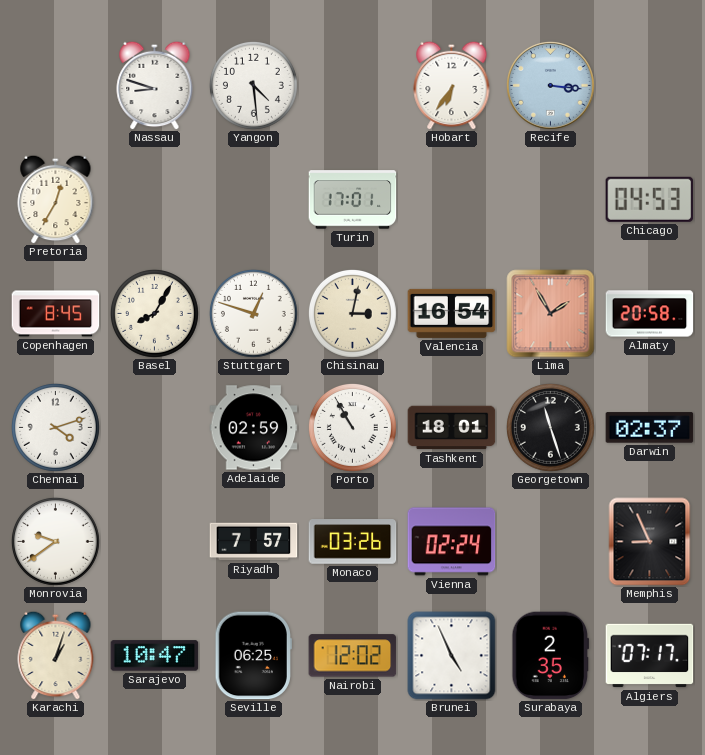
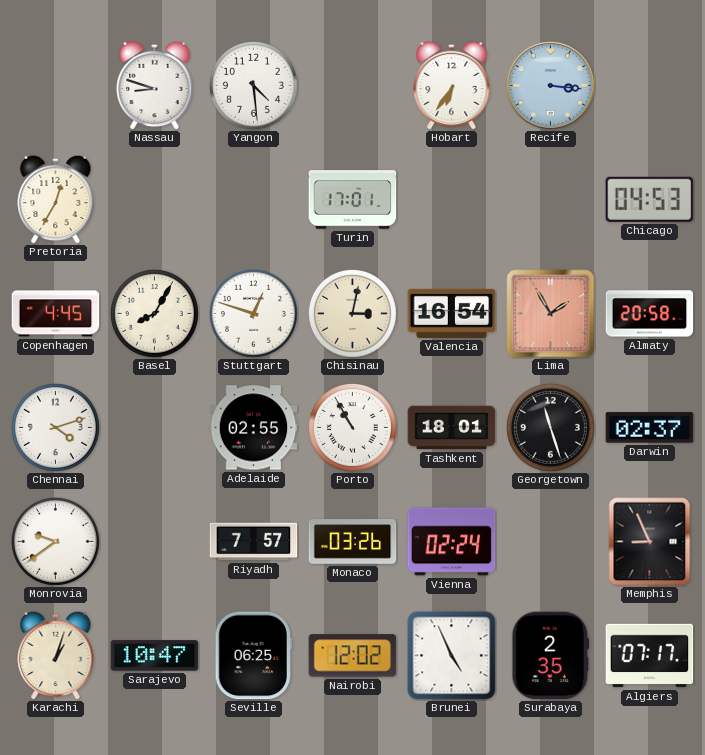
Copenhagen: 8:45 -> 4:45 (56, 314)
Adelaide: 02:59 -> 02:55 (254, 428)
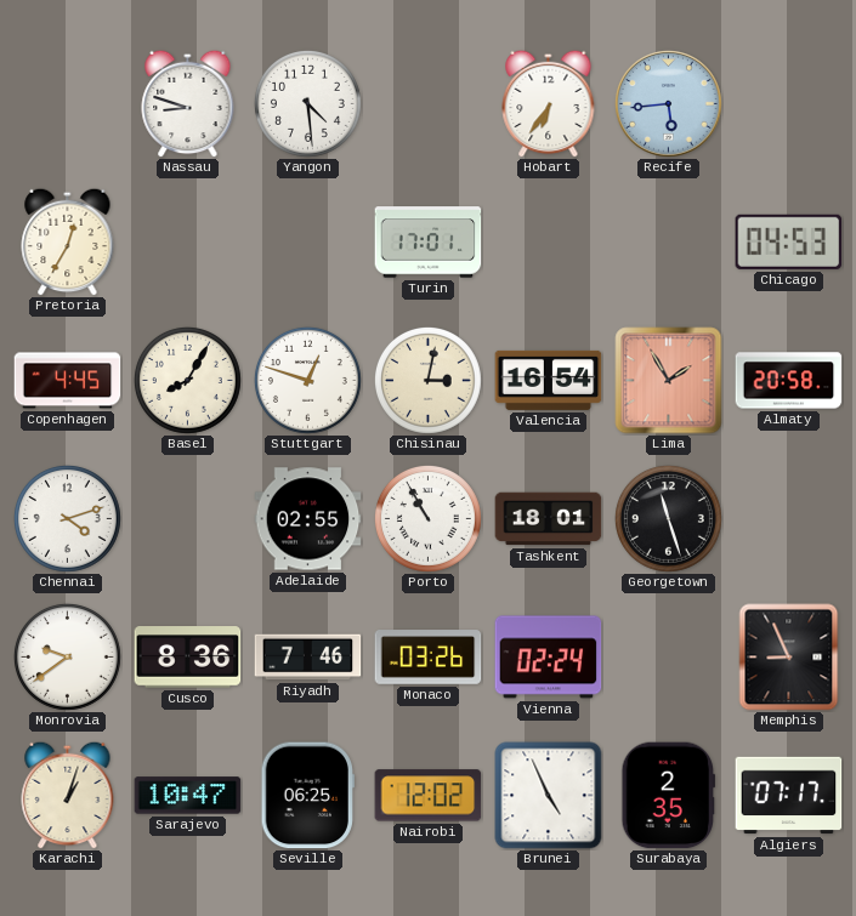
Recife: 3:16 -> 5:44 (668, 103)
Darwin: 02:37 -> none (650, 428)
Cusco: none -> 8:36 (188, 658)
Riyadh: 7:57 -> 7:46 (308, 658)
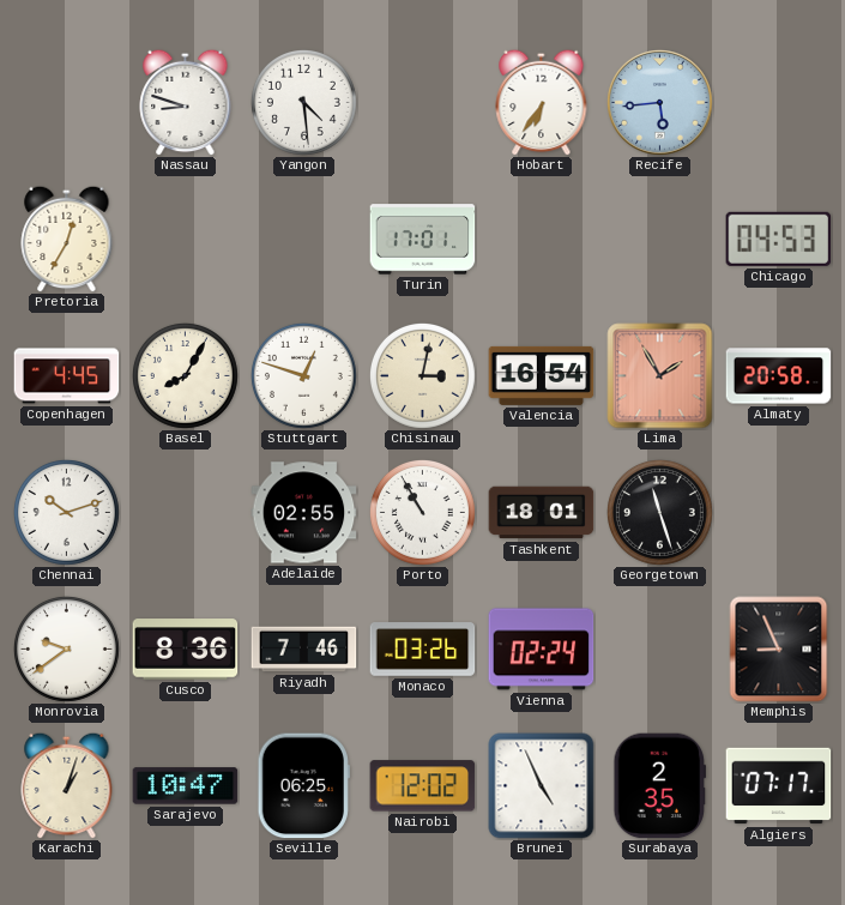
Chennai: 4:12 -> 10:12 (66, 512)
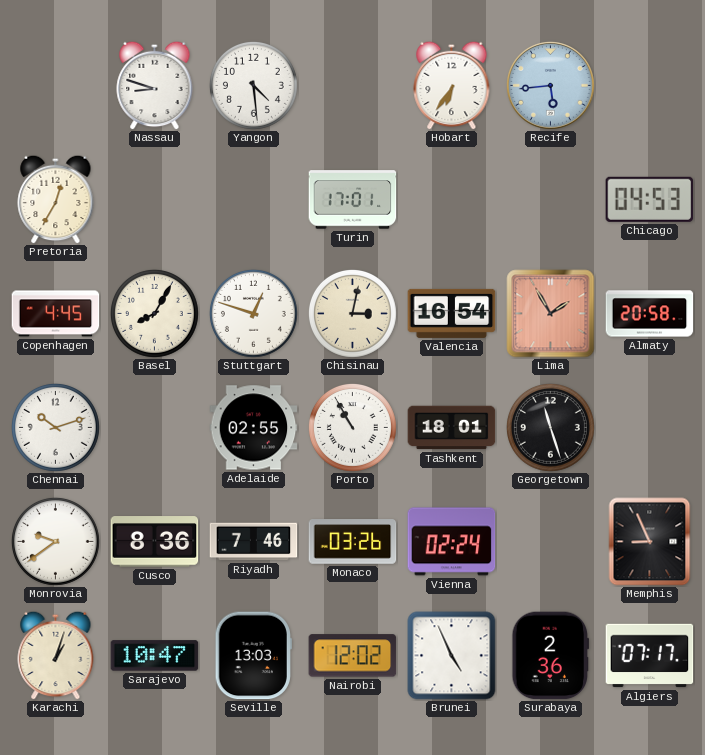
Seville: 06:25 -> 13:03 (253, 656)
Surabaya: 2:35 -> 2:36 (551, 656)
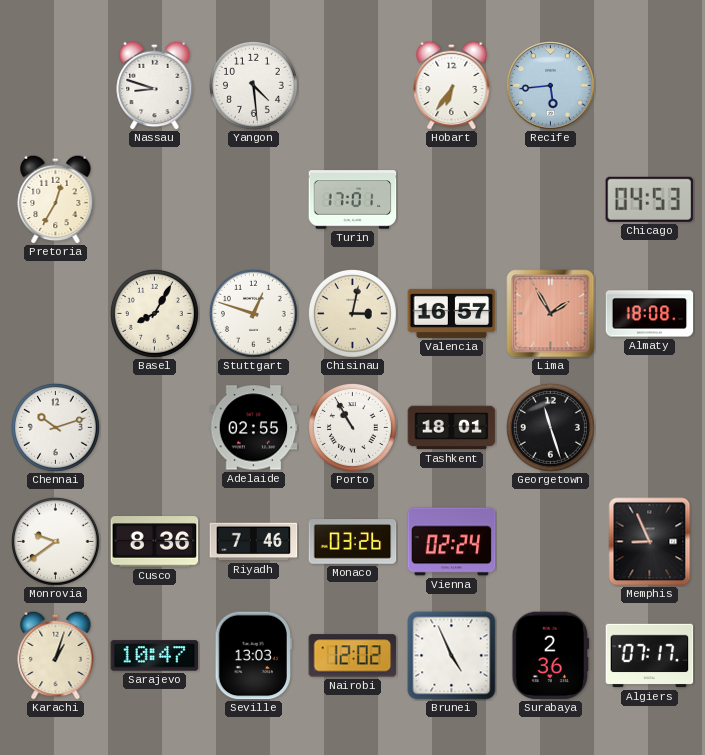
Copenhagen: 4:45 -> none (56, 314)
Valencia: 16:54 -> 16:57 (452, 313)
Almaty: 20:58 -> 18:08 (650, 314)
